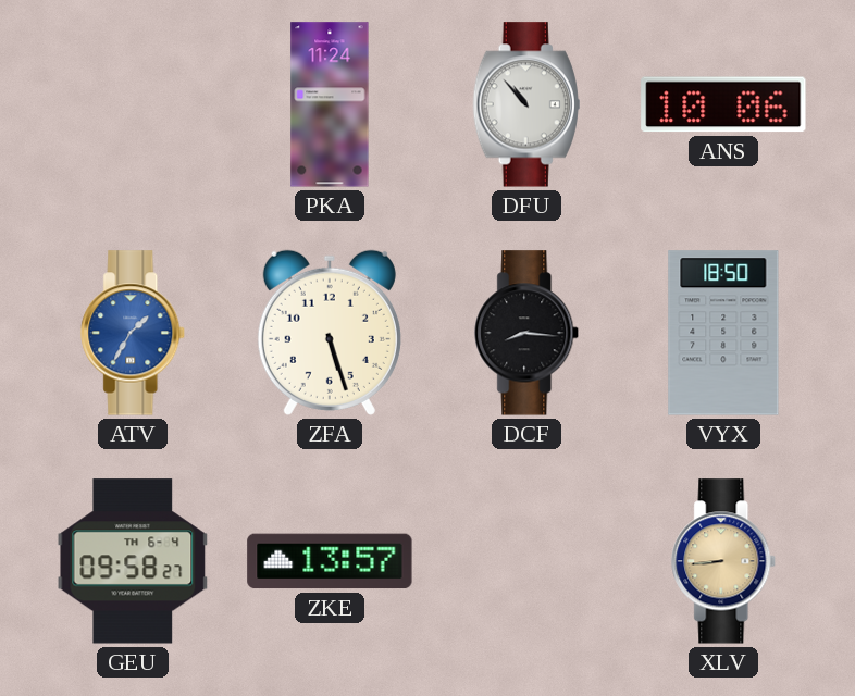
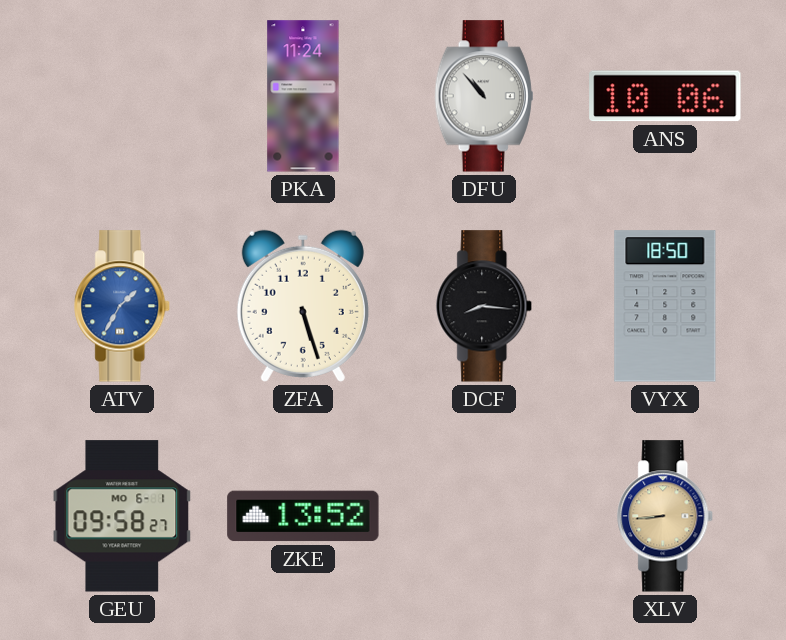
GEU date: TH 6-4 -> MO 6-1 (122, 516)
ZKE: 13:57 -> 13:52 (303, 516)
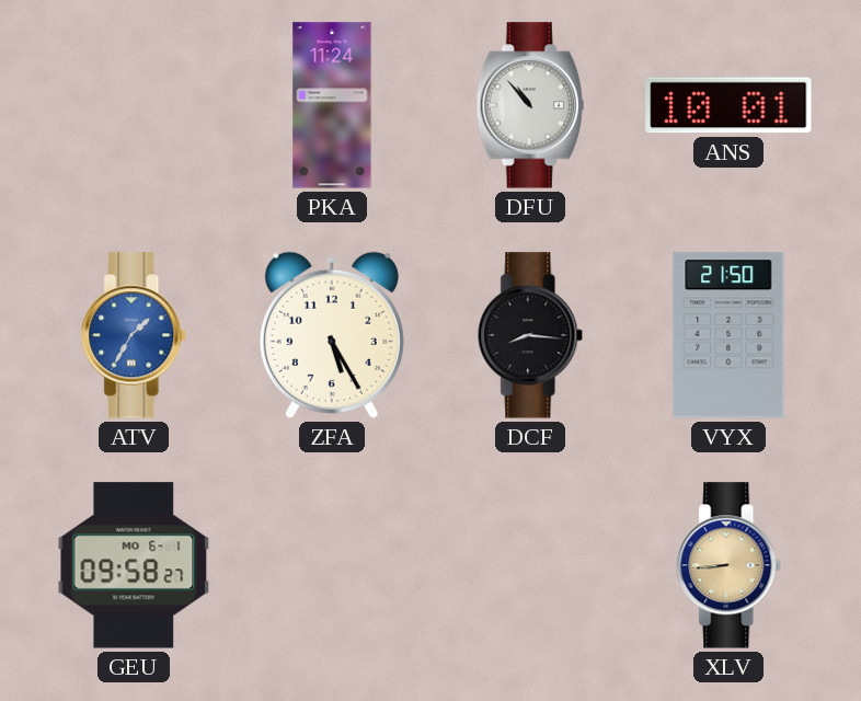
ANS: 10:06 -> 10:01 (728, 105)
ZFA: 5:27 -> 5:25 (332, 335)
VYX: 18:50 -> 21:50 (728, 335)
ZKE: 13:52 -> none (303, 516)
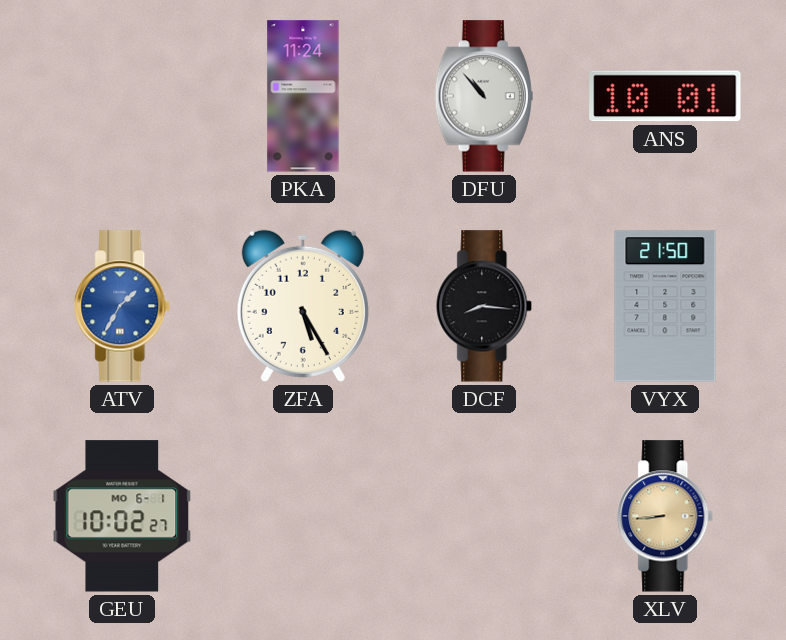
GEU: 09:58 -> 10:02 (122, 516)
